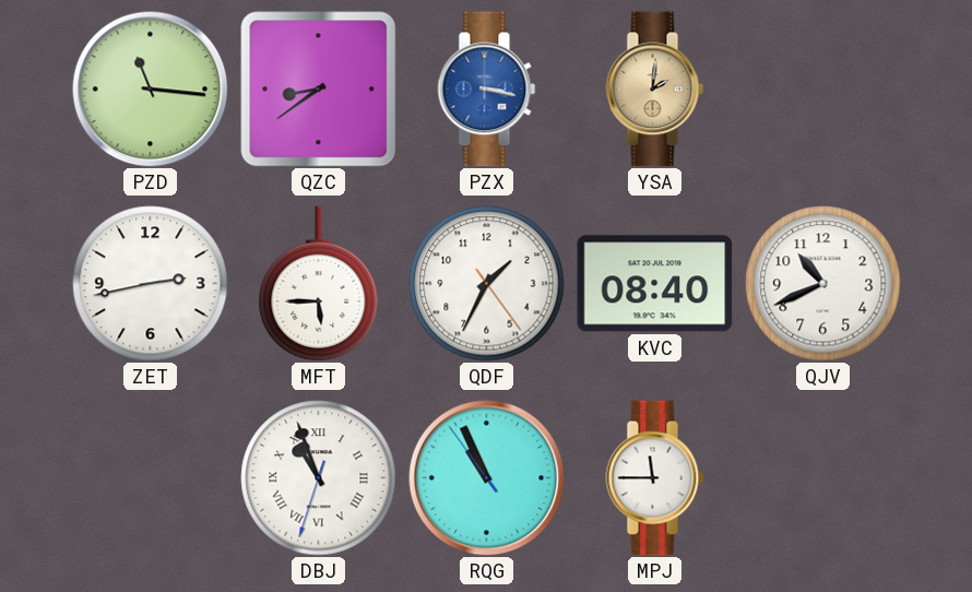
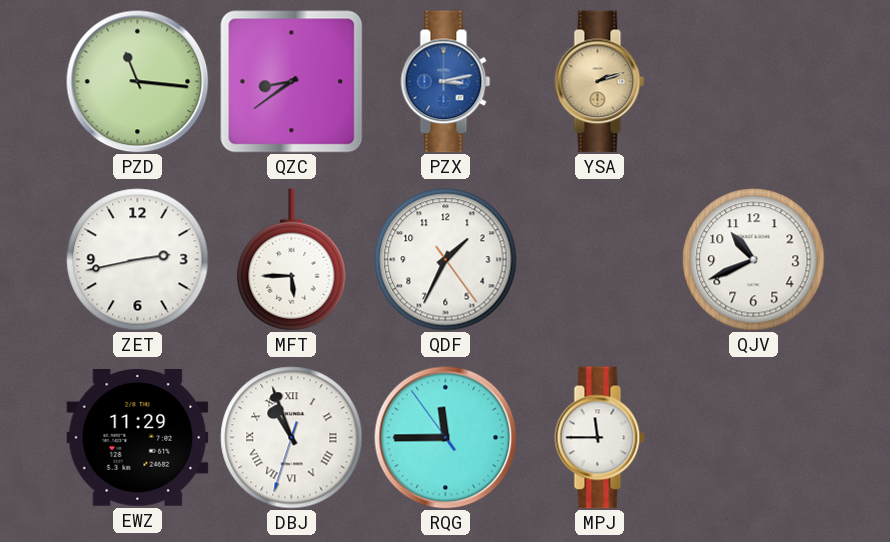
PZX: 3:17 -> 3:13 (446, 82)
YSA: 2:01 -> 2:12 (600, 82)
KVC: 08:40 -> none (655, 284)
EWZ: none -> 11:29 (138, 438)
RQG: 10:55 -> 11:44 (446, 438)
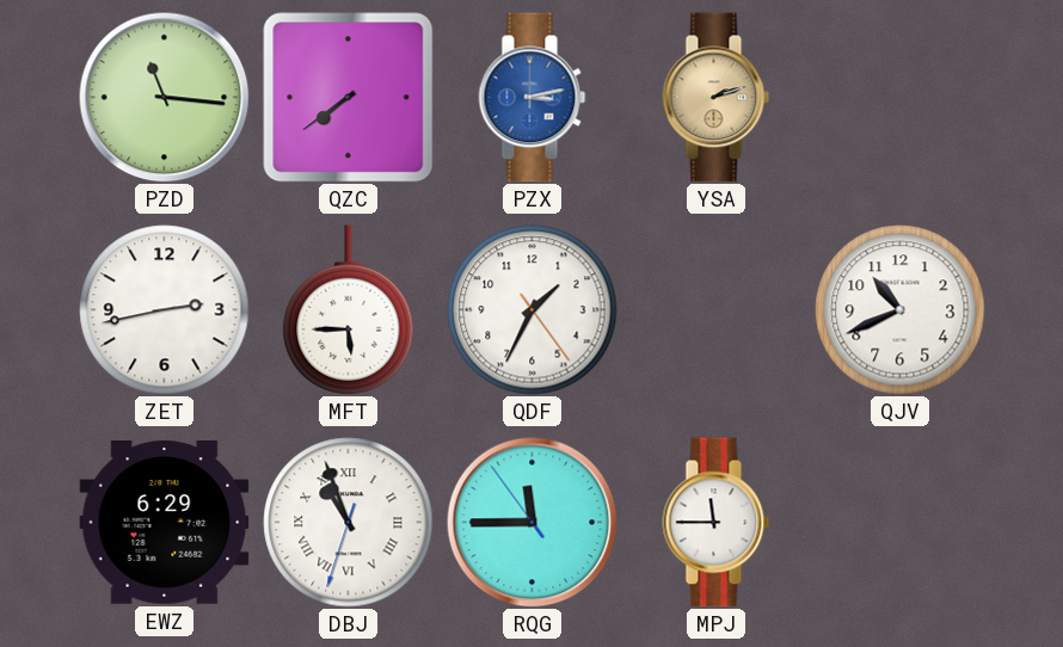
QZC: 8:39 -> 7:39 (349, 98)
EWZ: 11:29 -> 6:29 (165, 523)
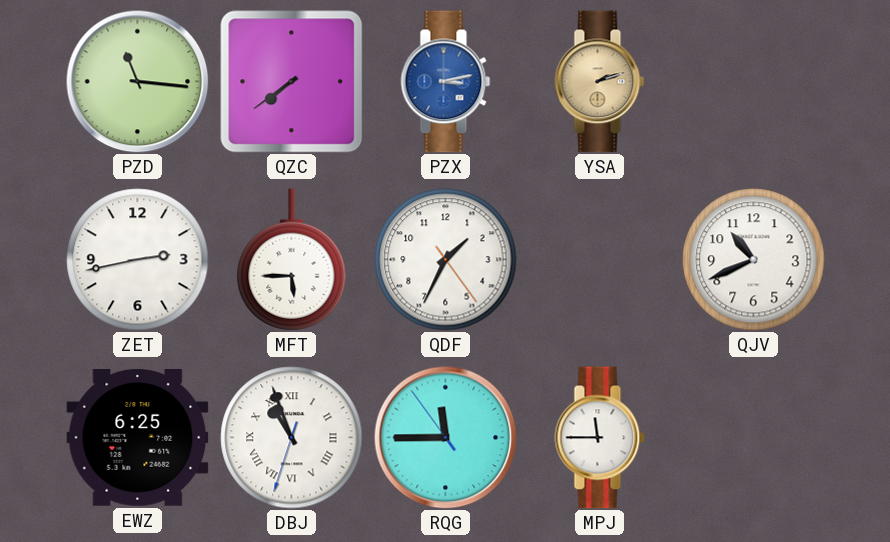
EWZ: 6:29 -> 6:25 (138, 438)
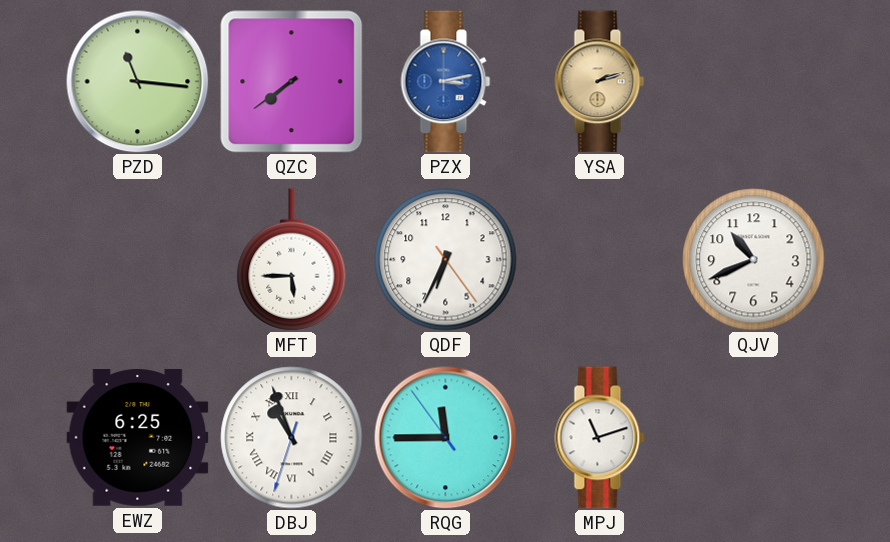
ZET: 2:43 -> none (138, 260)
QDF: 1:34 -> 6:34 (446, 260)
MPJ: 11:45 -> 11:12 (600, 438)
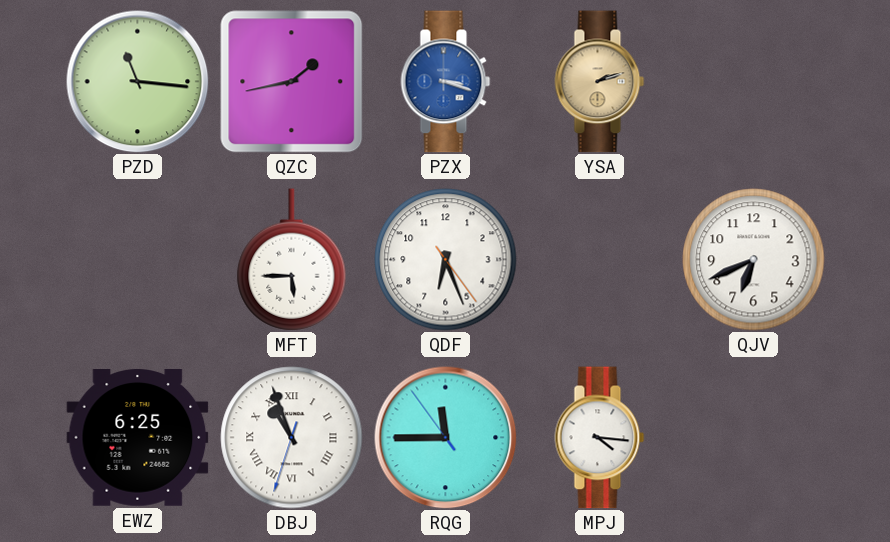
QZC: 7:39 -> 1:43 (292, 82)
PZX: 3:13 -> 3:18 (446, 82)
QDF: 6:34 -> 6:26 (446, 260)
QJV: 10:41 -> 6:41 (754, 260)
MPJ: 11:12 -> 4:16 (600, 438)
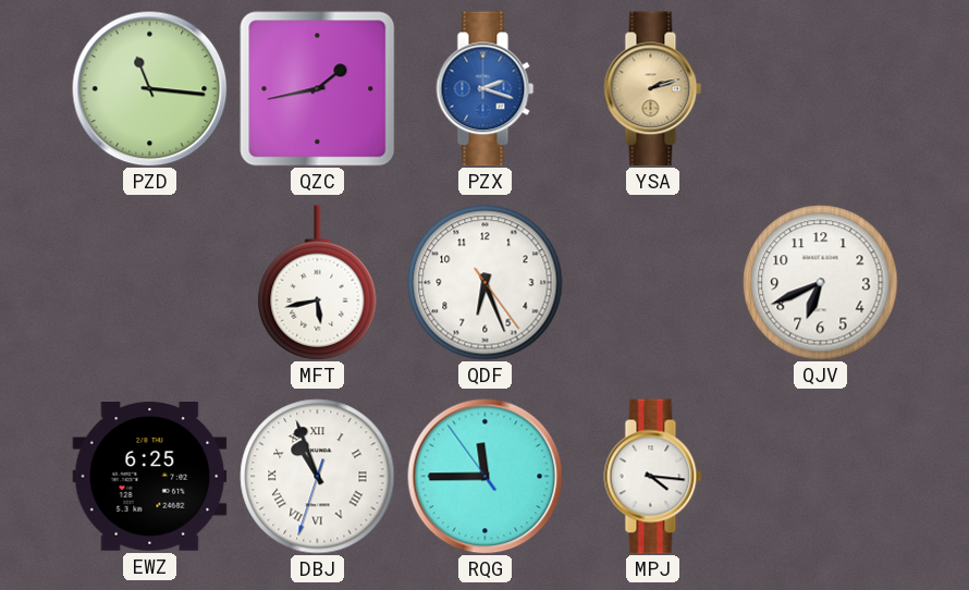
PZX: 3:18 -> 2:18 (486, 89)
MFT: 5:45 -> 5:43 (318, 283)
